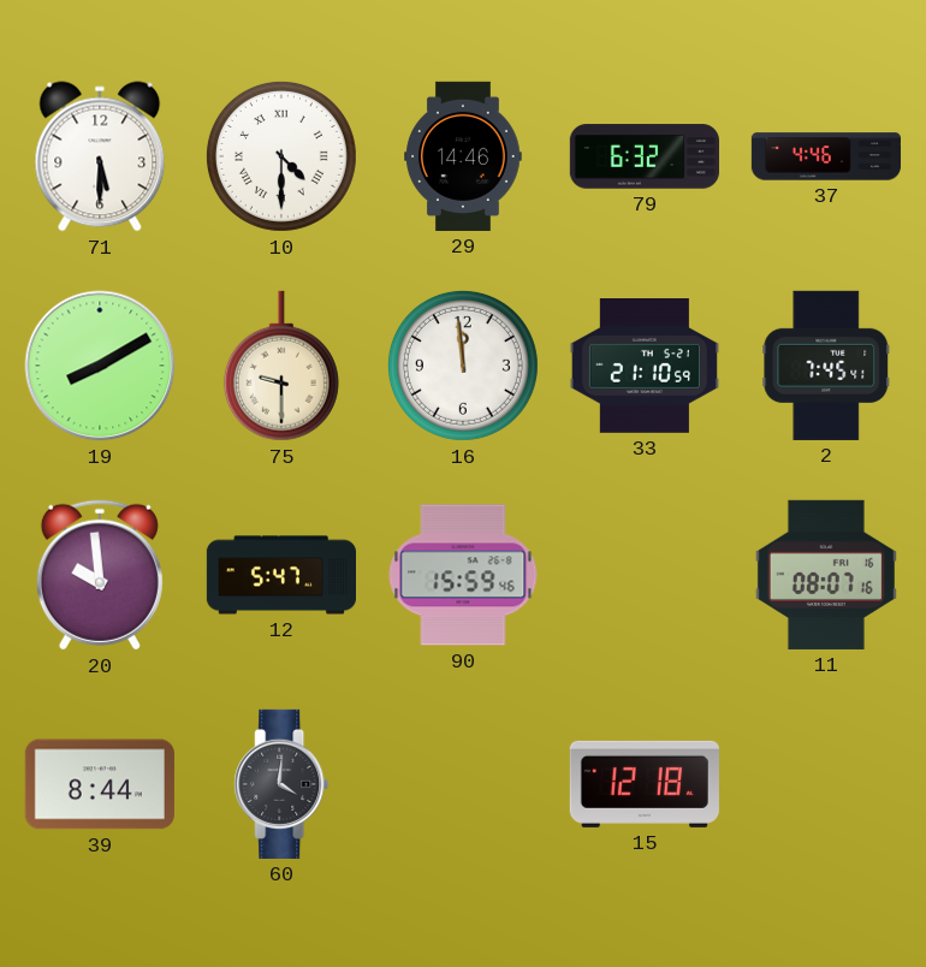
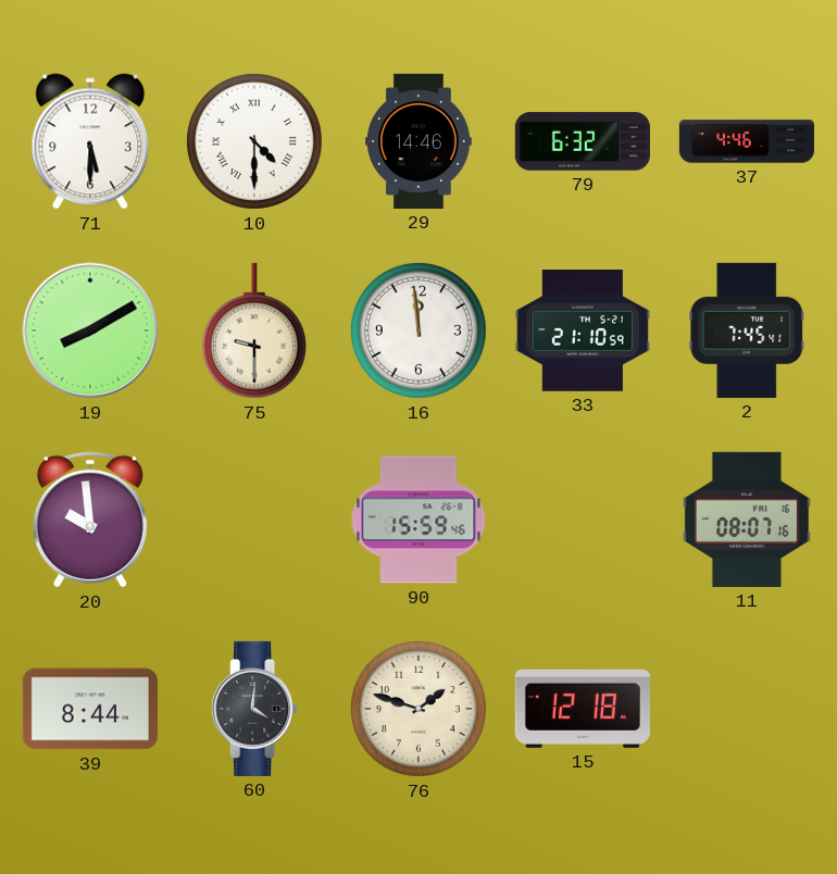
12: 5:47 -> none (280, 575)
76: none -> 1:48 (418, 709)
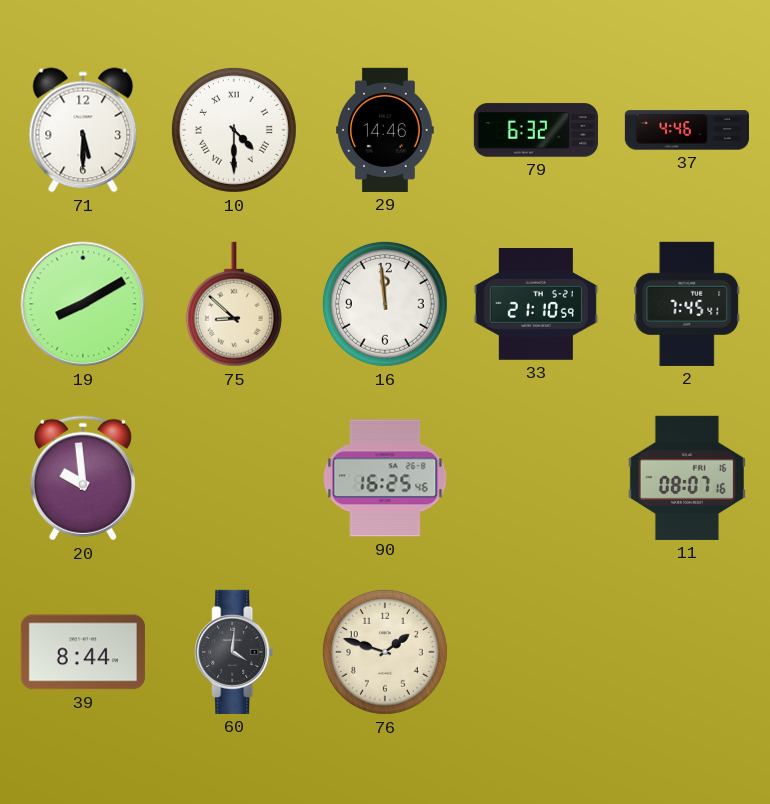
75: 9:30 -> 8:52 (234, 304)
90: 15:59 -> 16:25 (385, 478)
15: 12:18 -> none (583, 709)
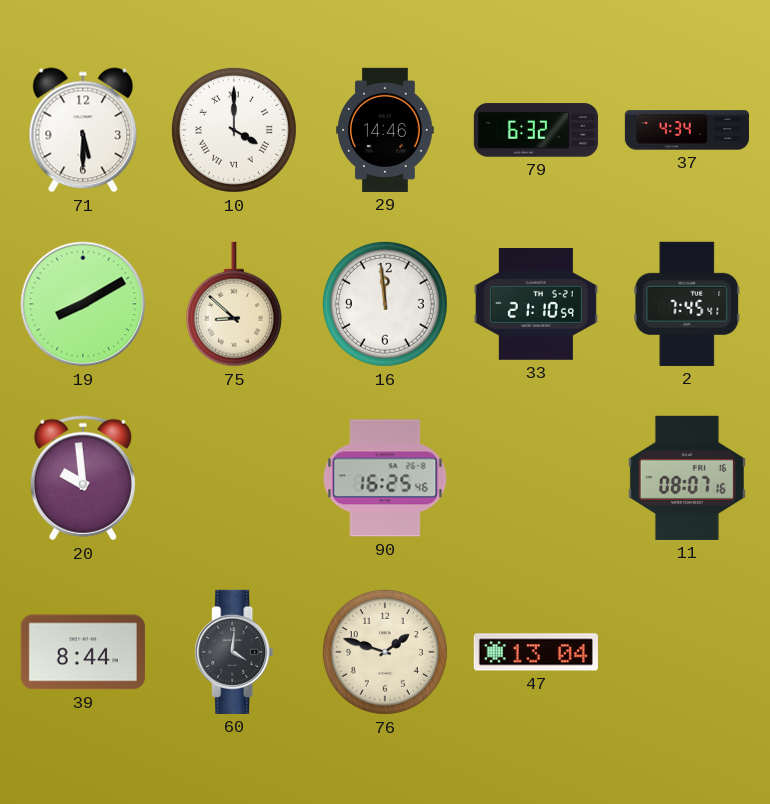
10: 4:30 -> 4:00 (234, 130)
37: 4:46 -> 4:34 (687, 130)
47: none -> 13:04 (536, 652)
